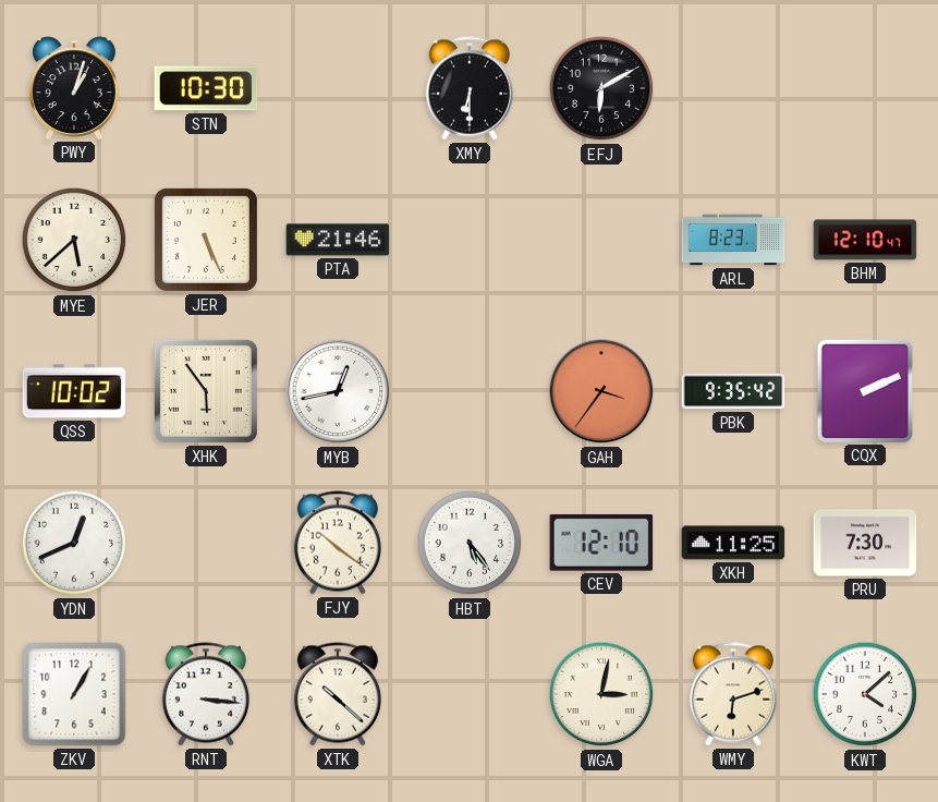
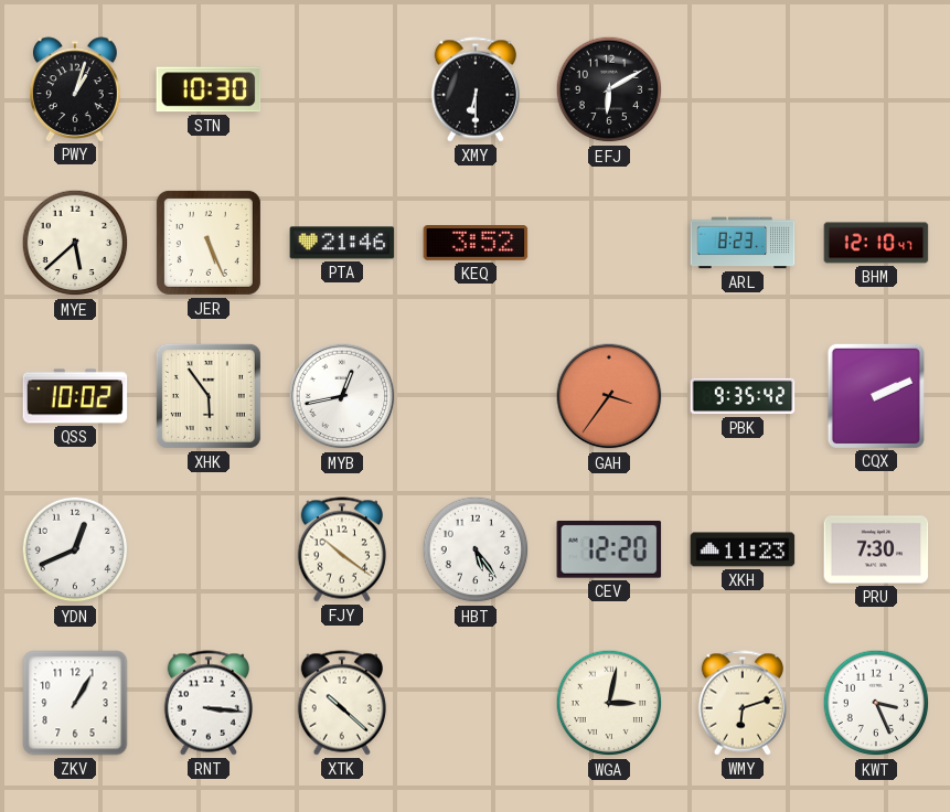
KEQ: none -> 3:52 (476, 244)
CEV: 12:10 -> 12:20 (609, 549)
XKH: 11:25 -> 11:23 (743, 549)
KWT: 4:08 -> 3:26 (876, 703)
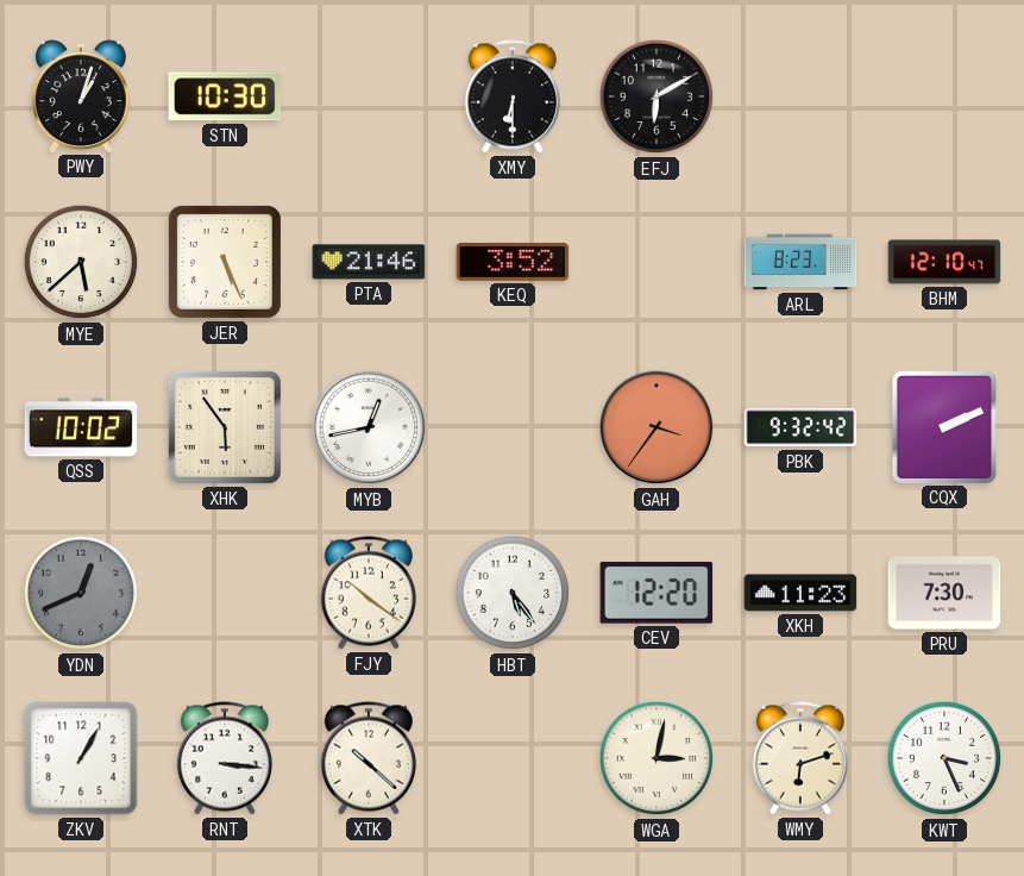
PBK: 9:35 -> 9:32 (800, 427)
YDN dial: white -> grey (81, 593)
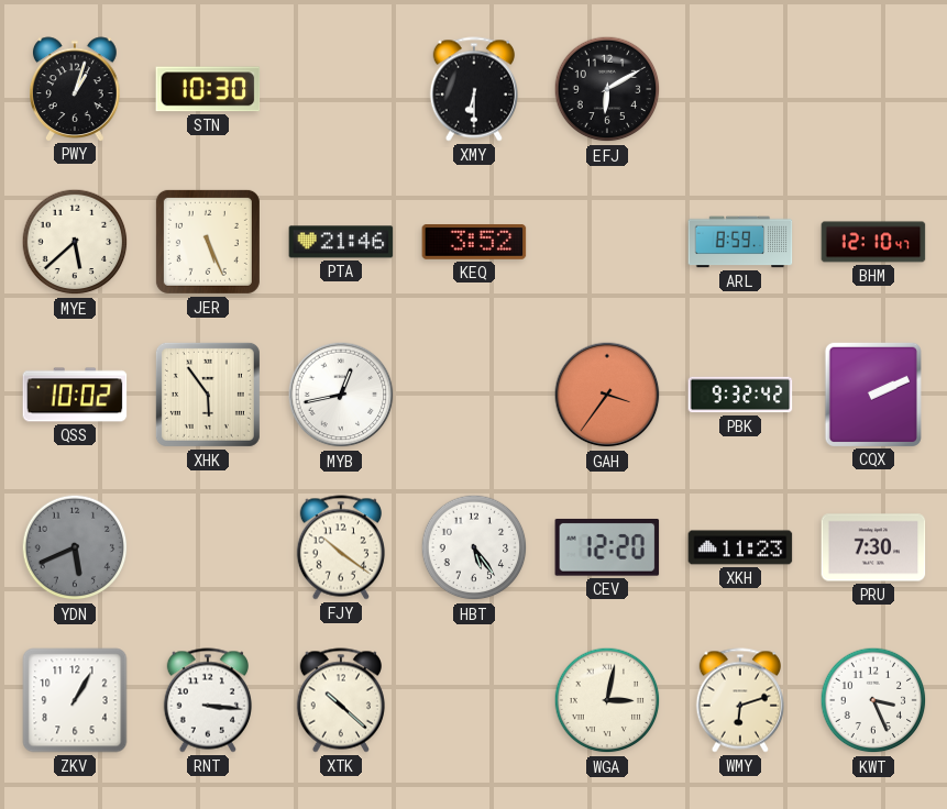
ARL: 8:23 -> 8:59 (740, 242)
YDN: 12:41 -> 5:41 (75, 547)
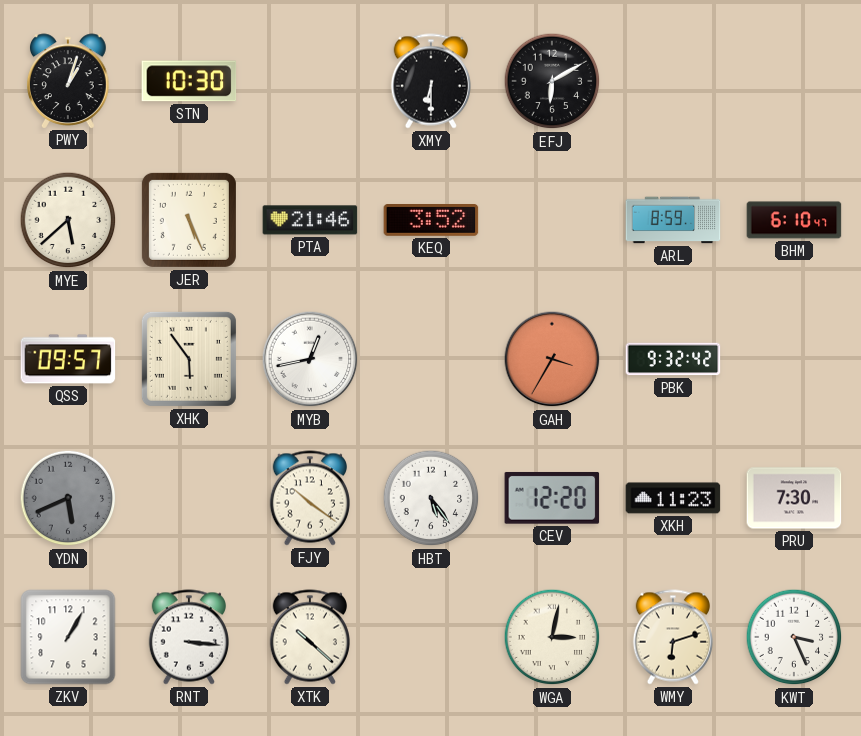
BHM: 12:10 -> 6:10 (794, 220)
QSS: 10:02 -> 09:57 (68, 359)
GAH: 3:36 -> 3:35 (552, 359)
CQX: 2:11 -> none (873, 394)
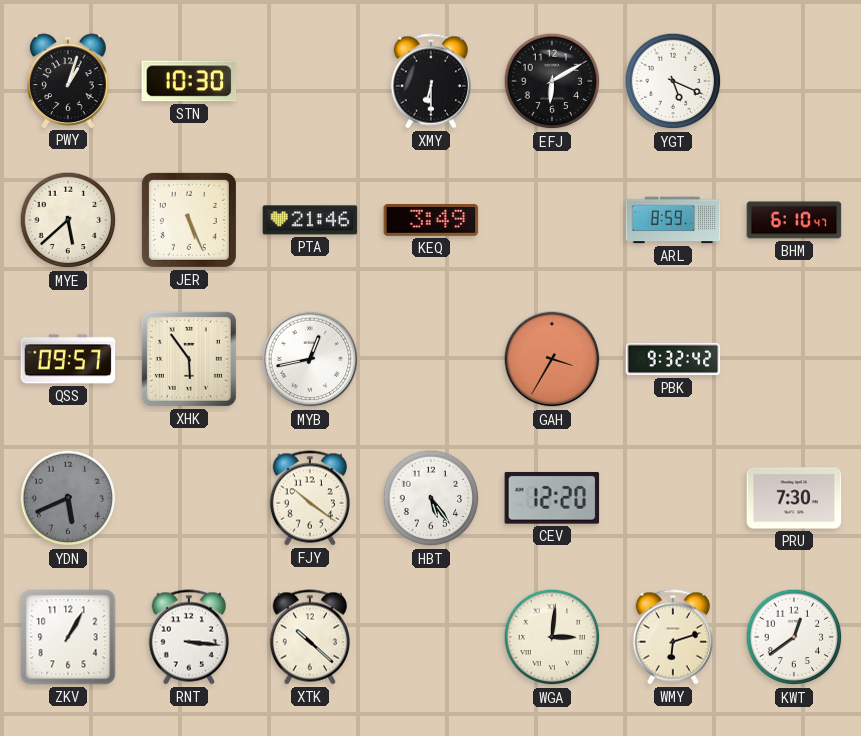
YGT: none -> 5:19 (673, 81)
KEQ: 3:52 -> 3:49 (431, 221)
XKH: 11:23 -> none (673, 498)
WGA: 3:02 -> 3:01 (552, 637)
KWT: 3:26 -> 12:39 (794, 637)
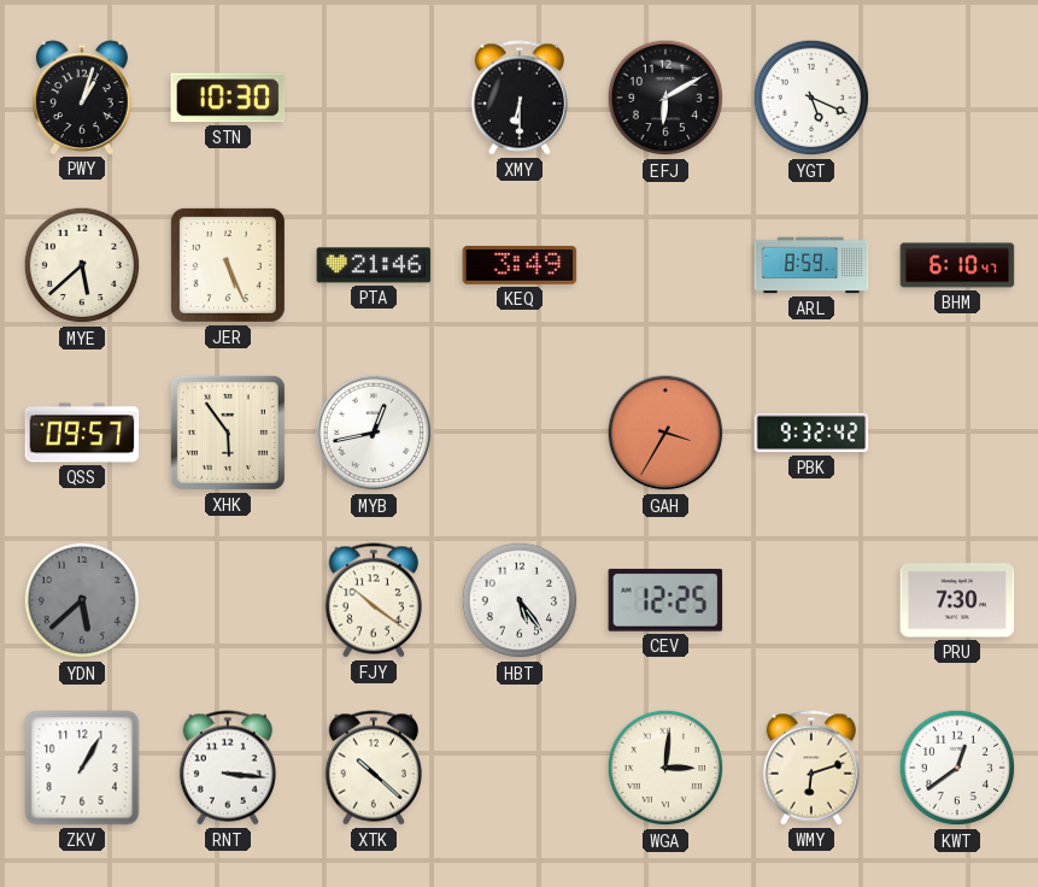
YDN: 5:41 -> 5:38 (82, 600)
CEV: 12:20 -> 12:25 (665, 600)
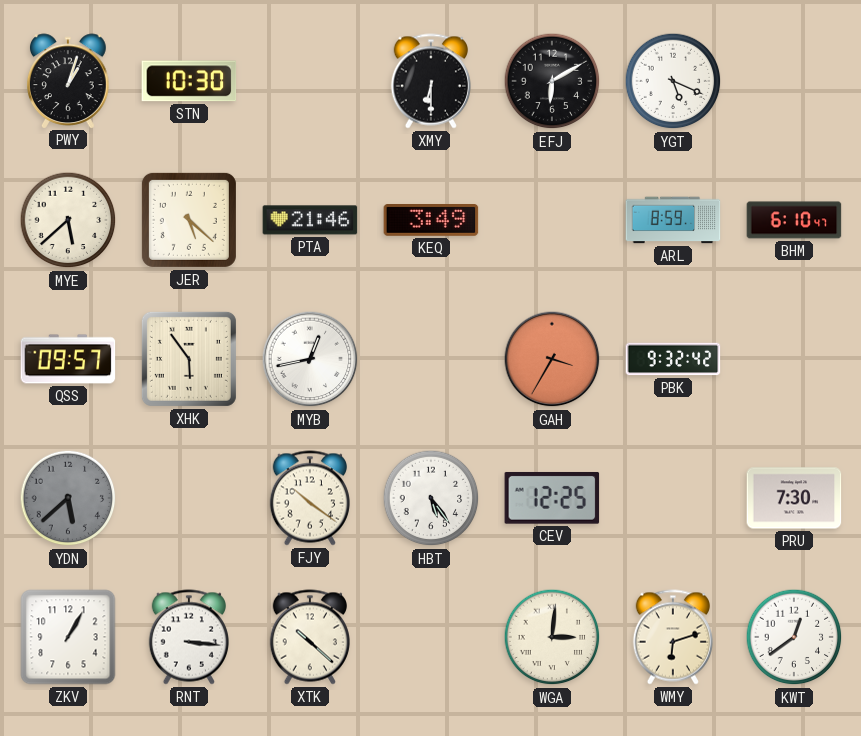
JER: 5:26 -> 5:22 (189, 220)
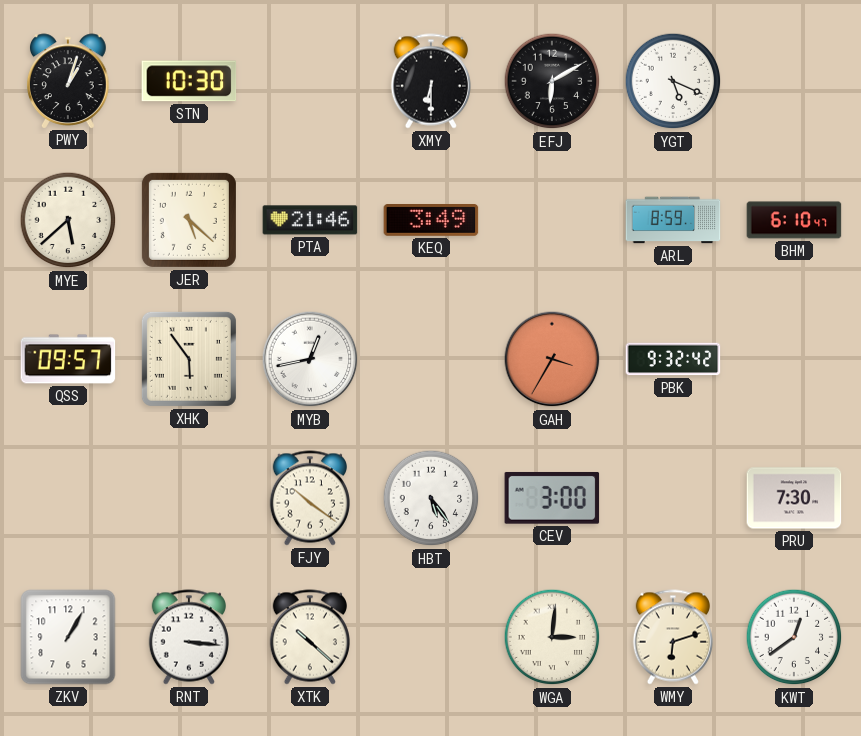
YDN: 5:38 -> none (68, 498)
CEV: 12:25 -> 3:00 (552, 498)
